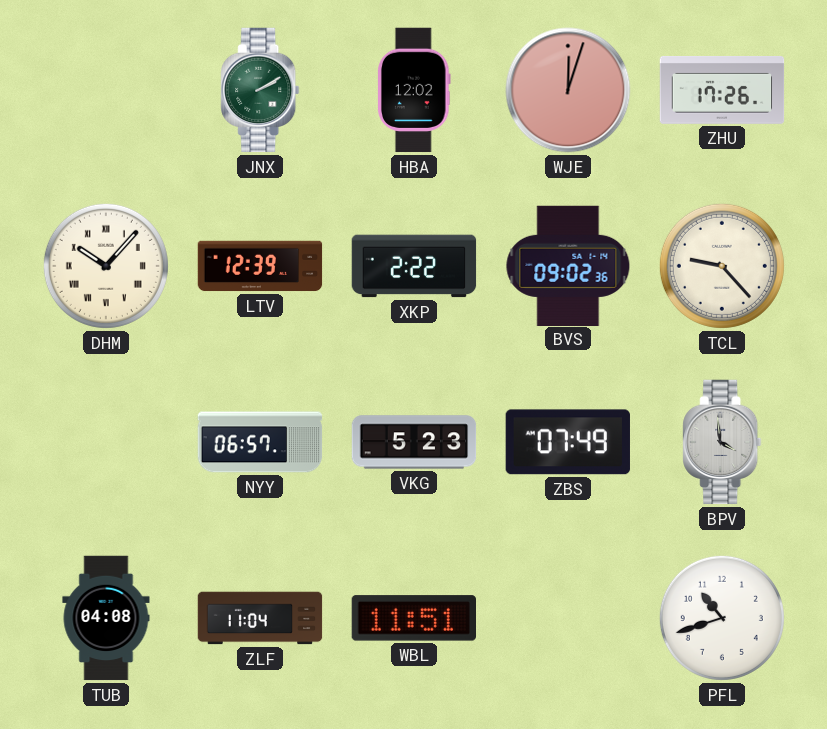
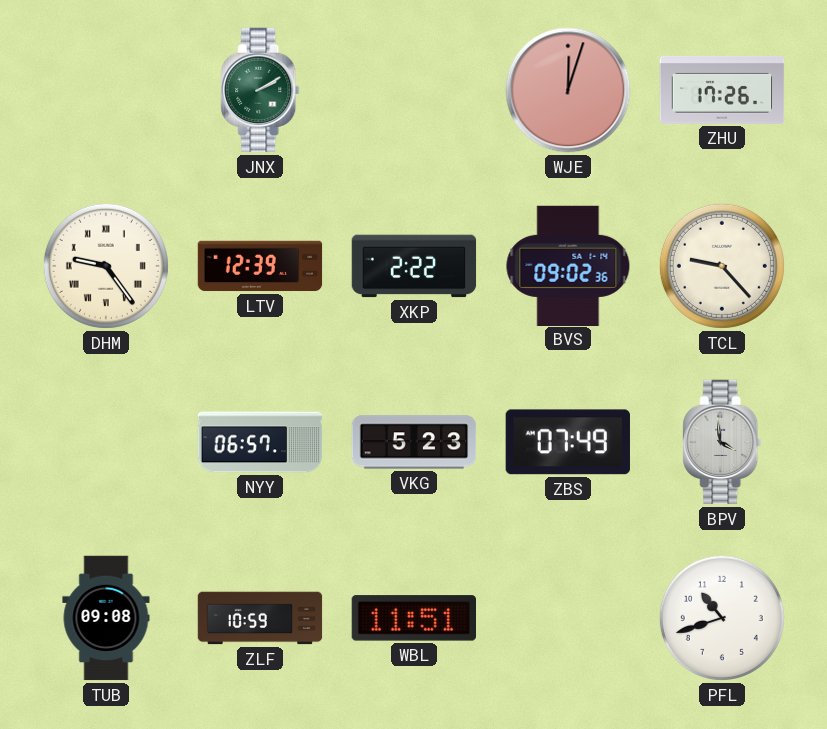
HBA: 12:02 -> none (415, 90)
DHM: 10:07 -> 9:24 (106, 266)
TUB: 04:08 -> 09:08 (106, 618)
ZLF: 11:04 -> 10:59 (260, 618)
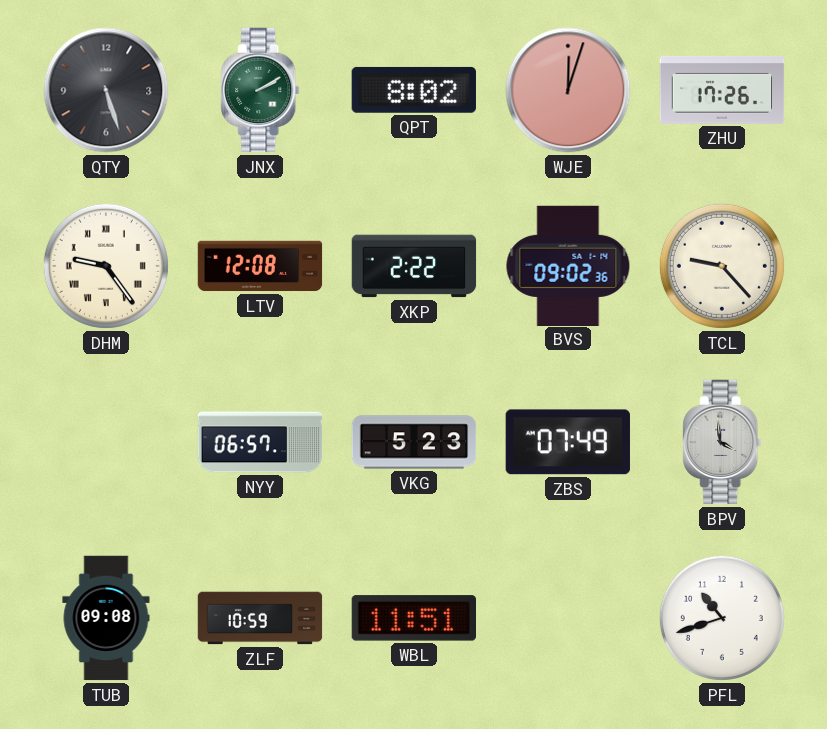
QTY: none -> 5:27 (106, 90)
QPT: none -> 8:02 (414, 90)
LTV: 12:39 -> 12:08 (260, 266)
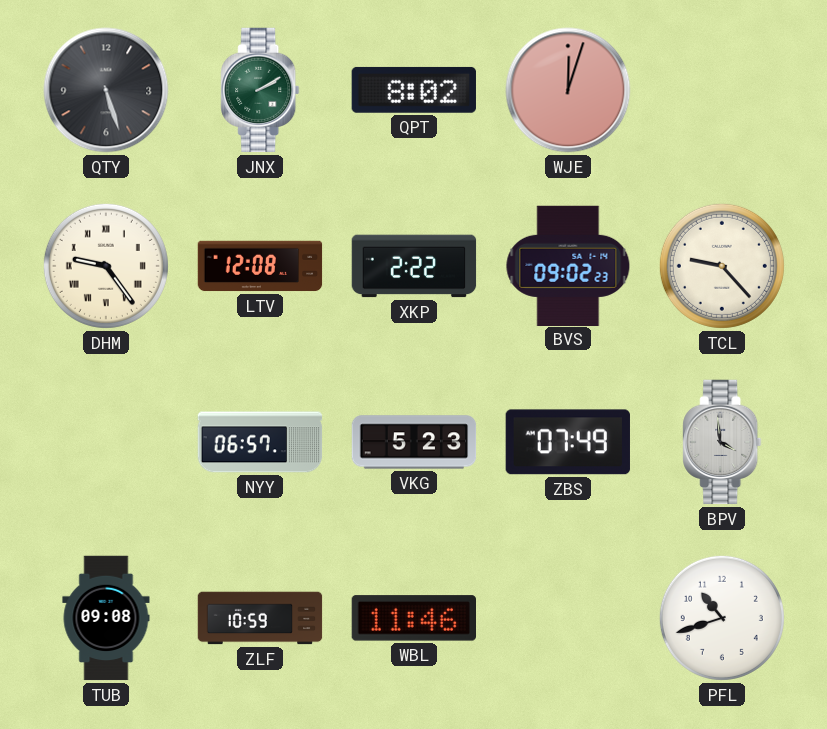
ZHU: 17:26 -> none (722, 91)
BVS: 09:02:36 -> 09:02:23 (568, 265)
WBL: 11:51 -> 11:46 (413, 618)
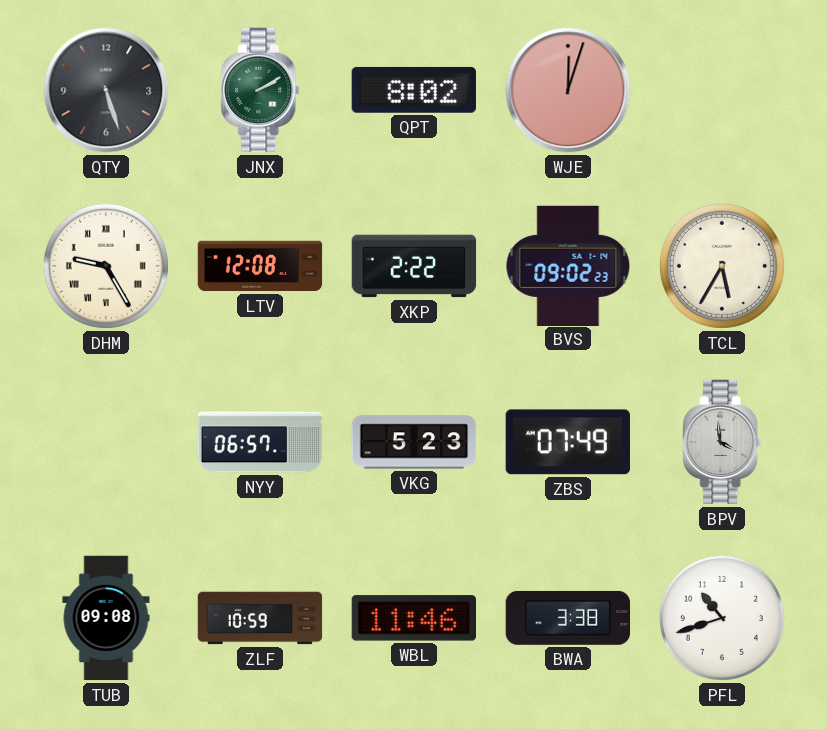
DHM: 9:24 -> 9:25 (106, 266)
TCL: 9:23 -> 5:35 (722, 266)
BWA: none -> 3:38 (568, 618)
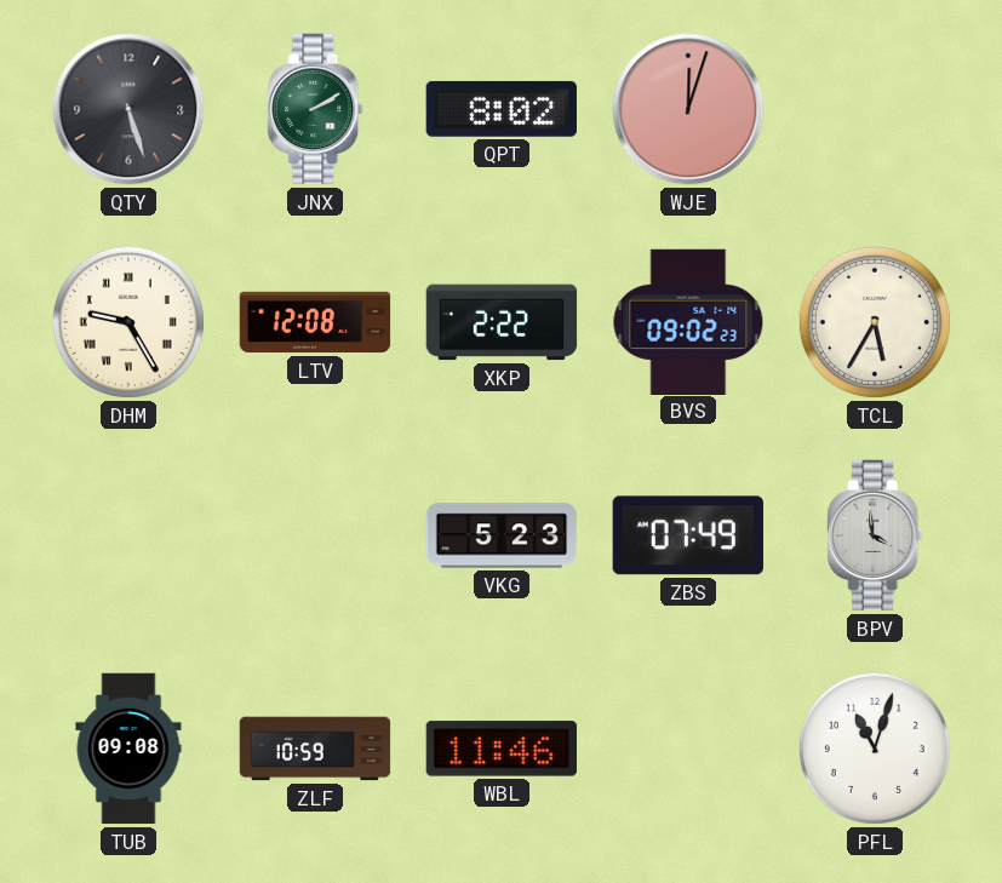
NYY: 06:57 -> none (260, 442)
BWA: 3:38 -> none (568, 618)
PFL: 10:42 -> 11:03 (875, 749)
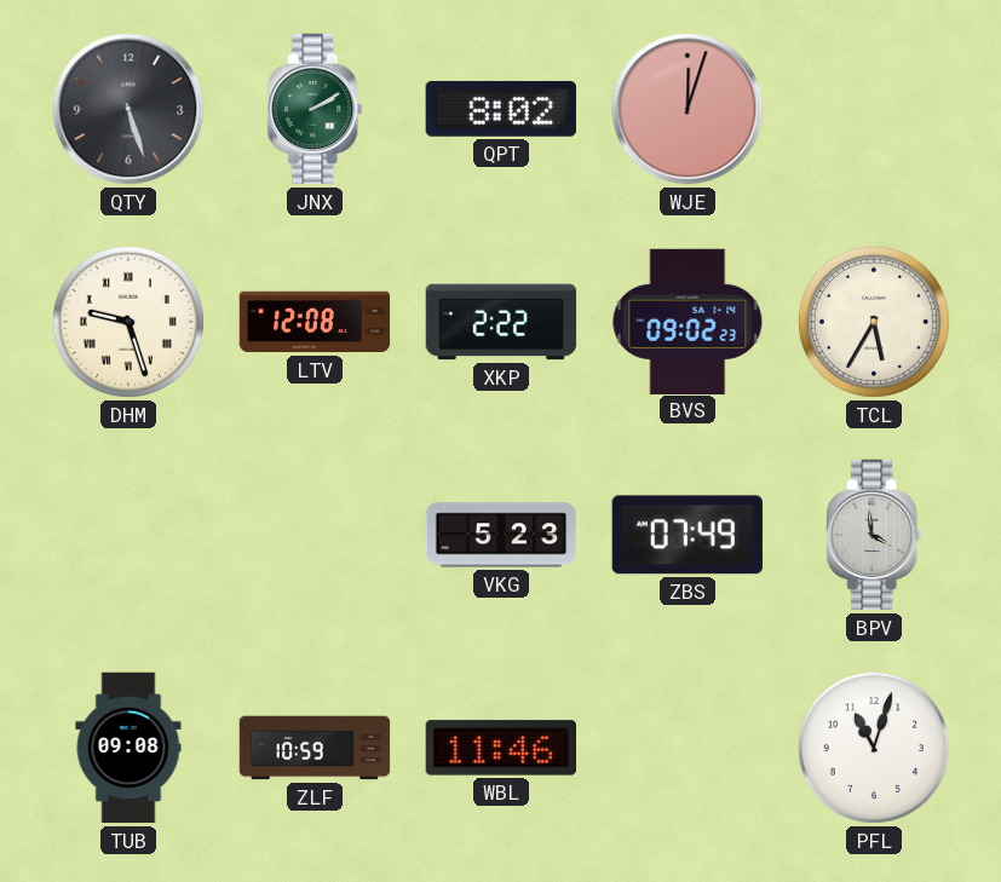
DHM: 9:25 -> 9:27 (128, 322)
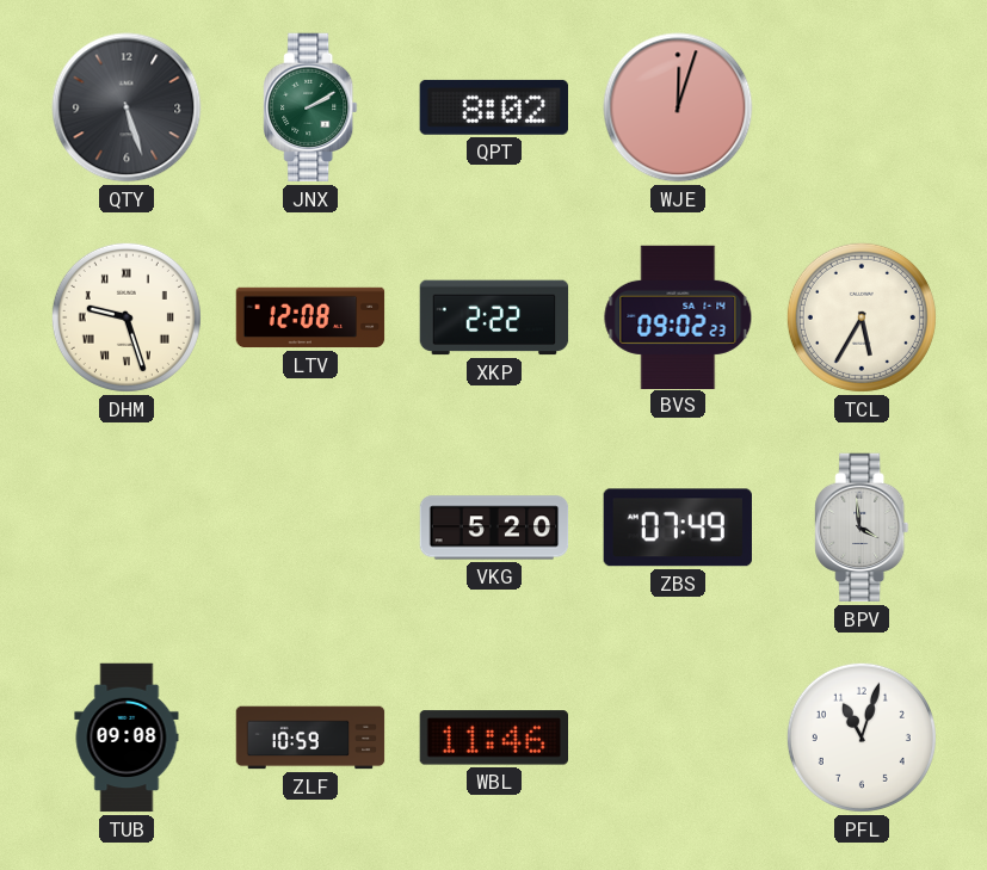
VKG: 5:23 -> 5:20 (494, 527)
